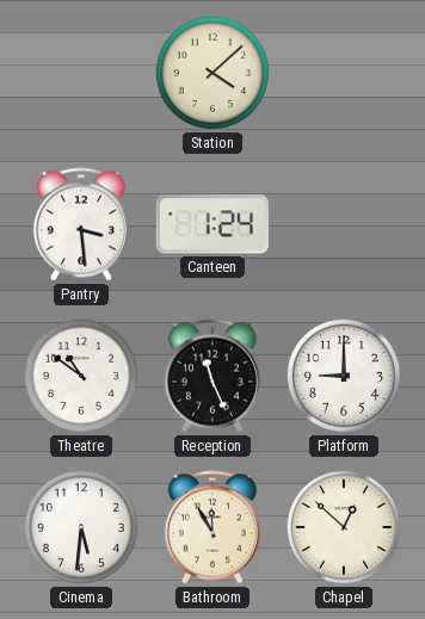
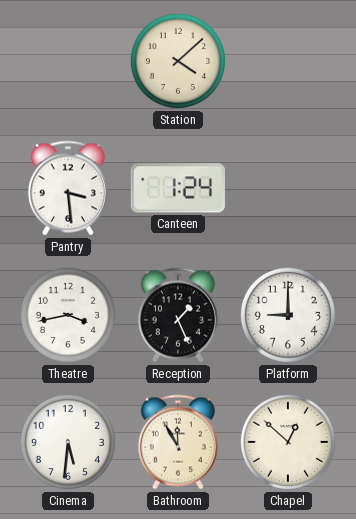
Theatre: 10:51 -> 3:43 (68, 315)
Reception: 11:26 -> 1:26 (178, 315)
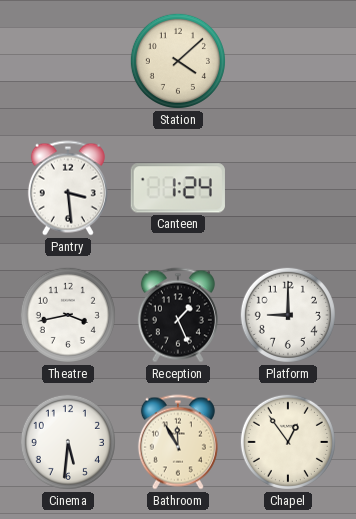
Chapel: 12:52 -> 12:54 (288, 442)
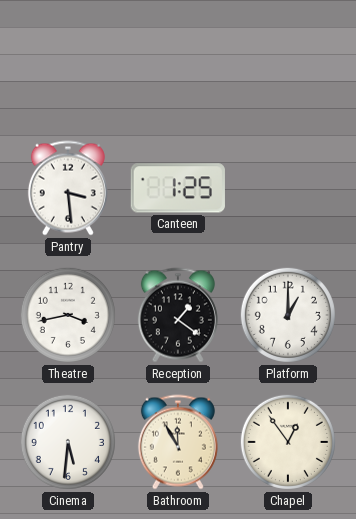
Station: 4:08 -> none (178, 61)
Canteen: 1:24 -> 1:25 (178, 188)
Reception: 1:26 -> 1:21 (178, 315)
Platform: 9:00 -> 1:00 (288, 315)
